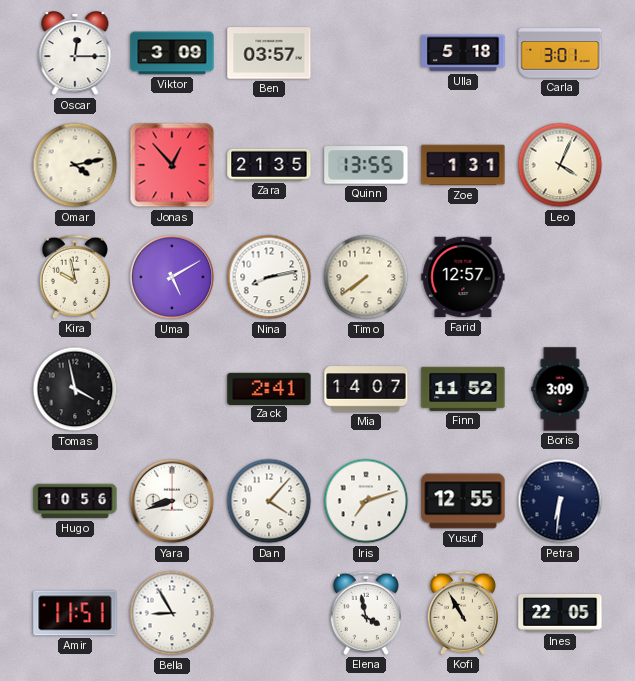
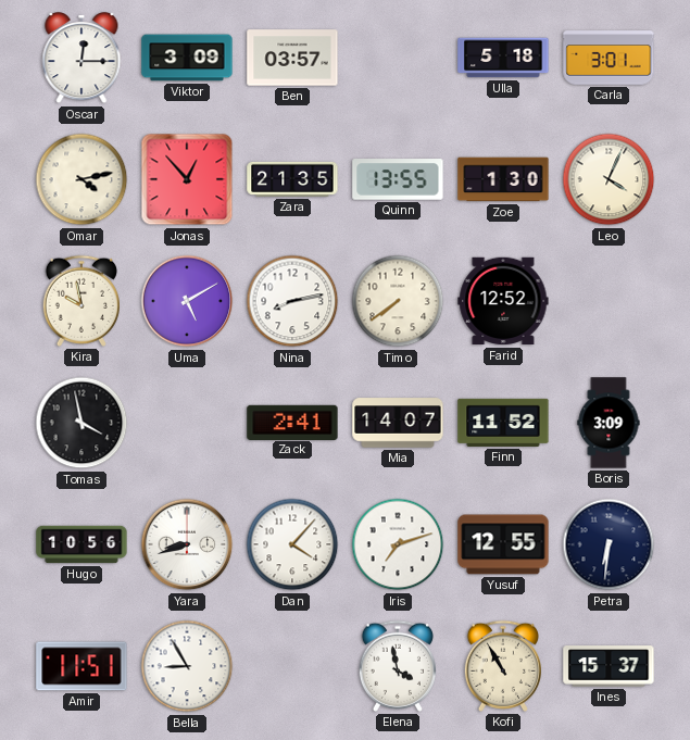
Zoe: 1:31 -> 1:30 (503, 179)
Farid: 12:57 -> 12:52 (503, 301)
Ines: 22:05 -> 15:37 (609, 666)
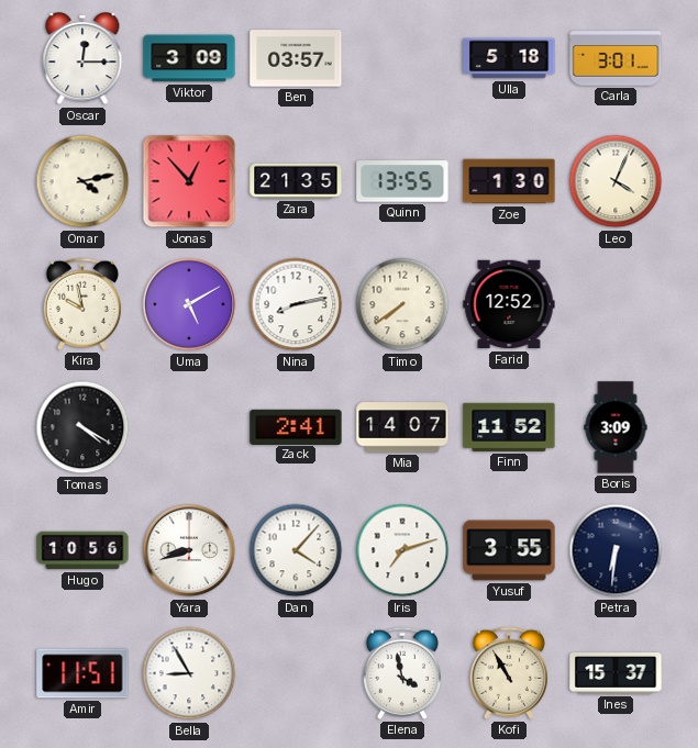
Tomas: 3:58 -> 4:20 (82, 427)
Yusuf: 12:55 -> 3:55 (509, 550)
